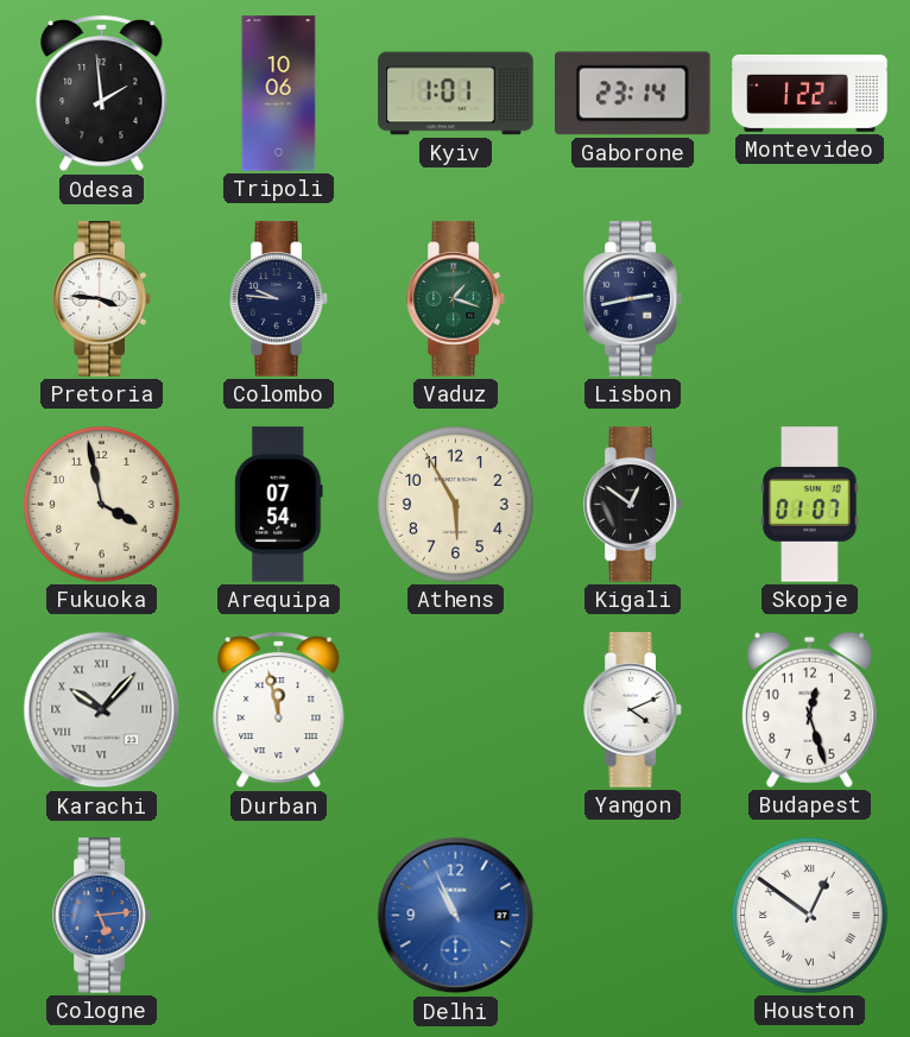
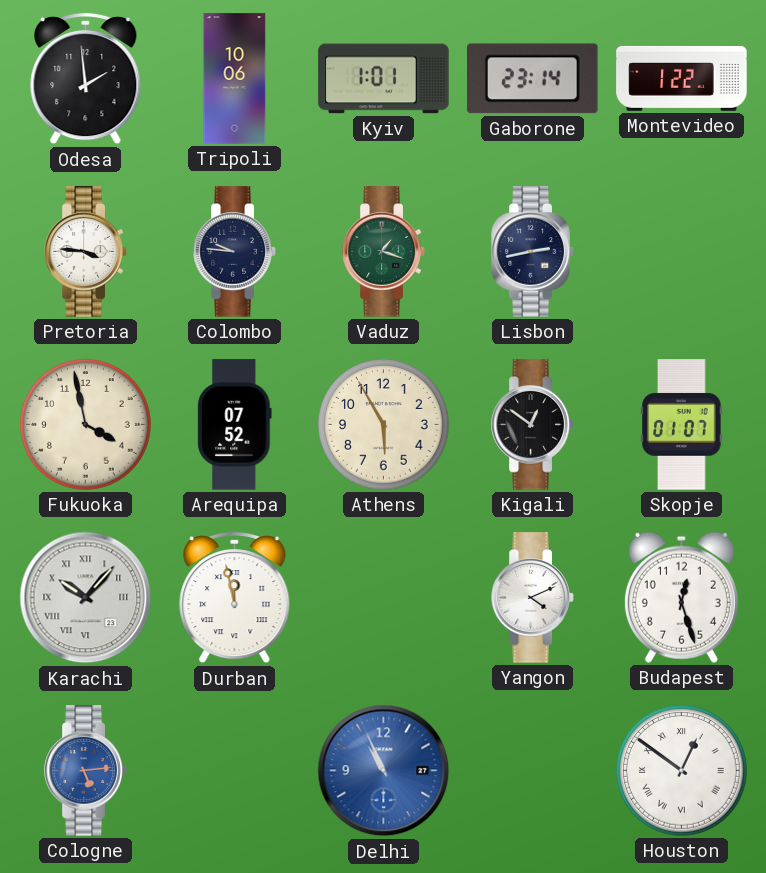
Arequipa: 07:54 -> 07:52 (235, 425)
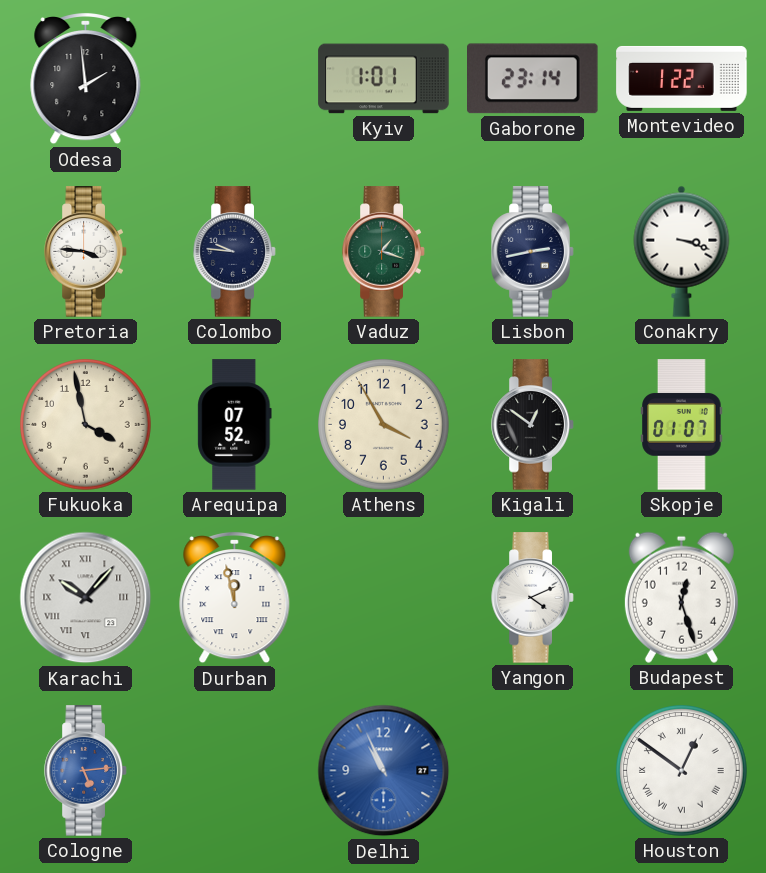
Tripoli: 10:06 -> none (235, 79)
Conakry: none -> 3:18 (682, 251)
Athens: 5:55 -> 3:55 (384, 425)
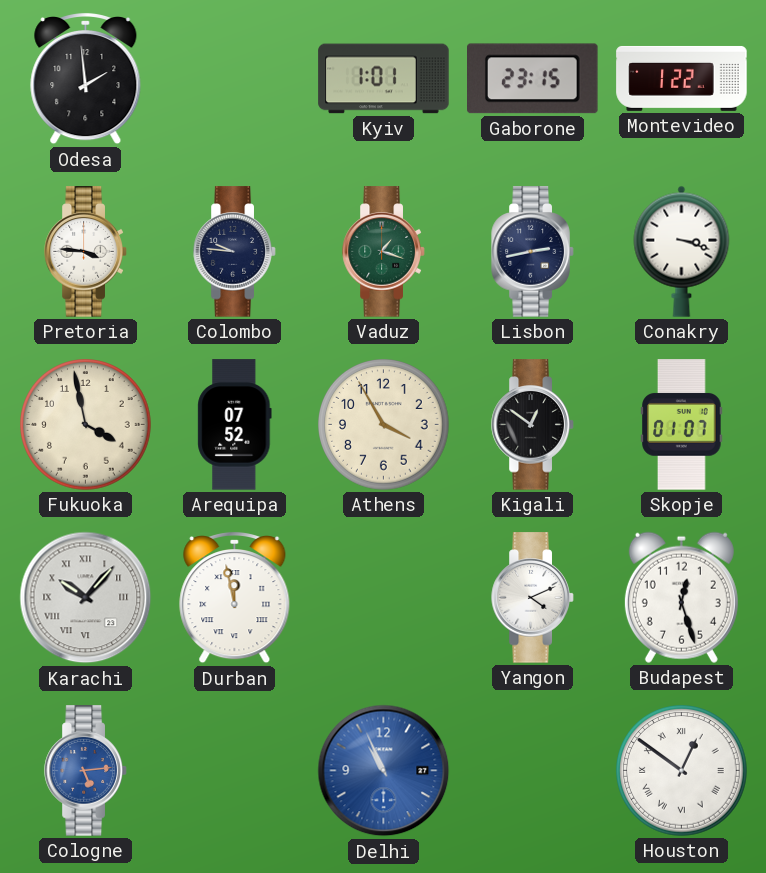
Gaborone: 23:14 -> 23:15 (533, 79)
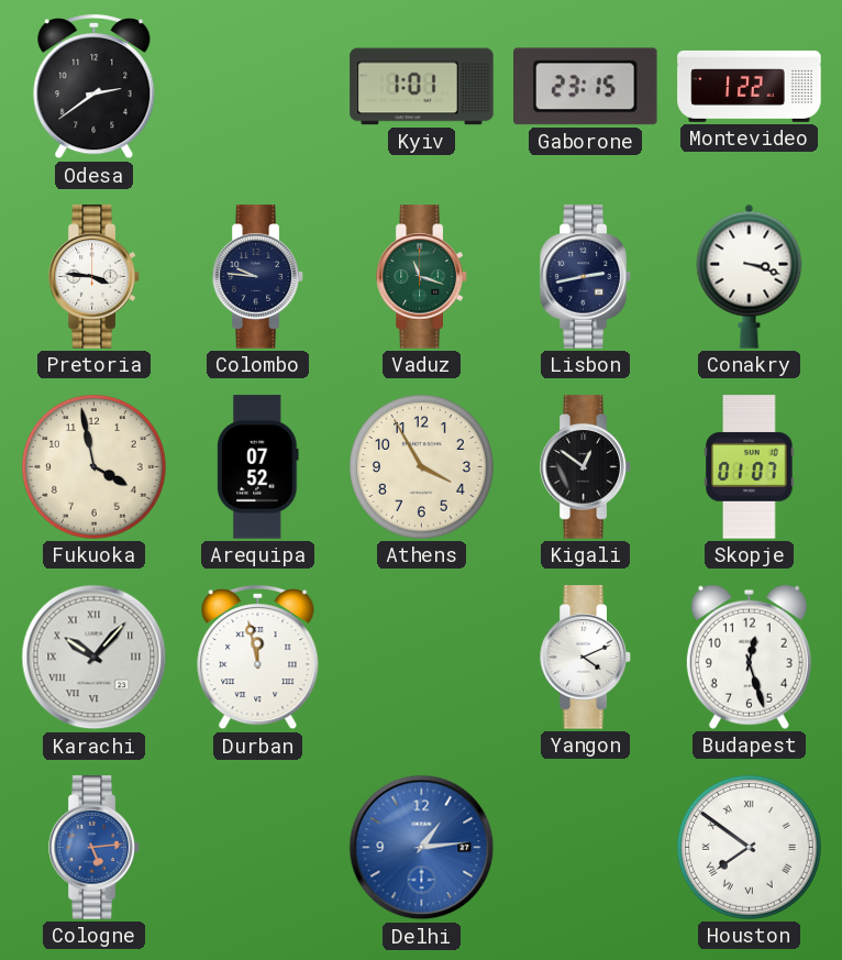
Odesa: 1:59 -> 2:39 (95, 87)
Vaduz: 1:18 -> 11:18 (422, 277)
Delhi: 10:56 -> 1:14 (422, 848)
Houston: 12:51 -> 7:51 (750, 848)
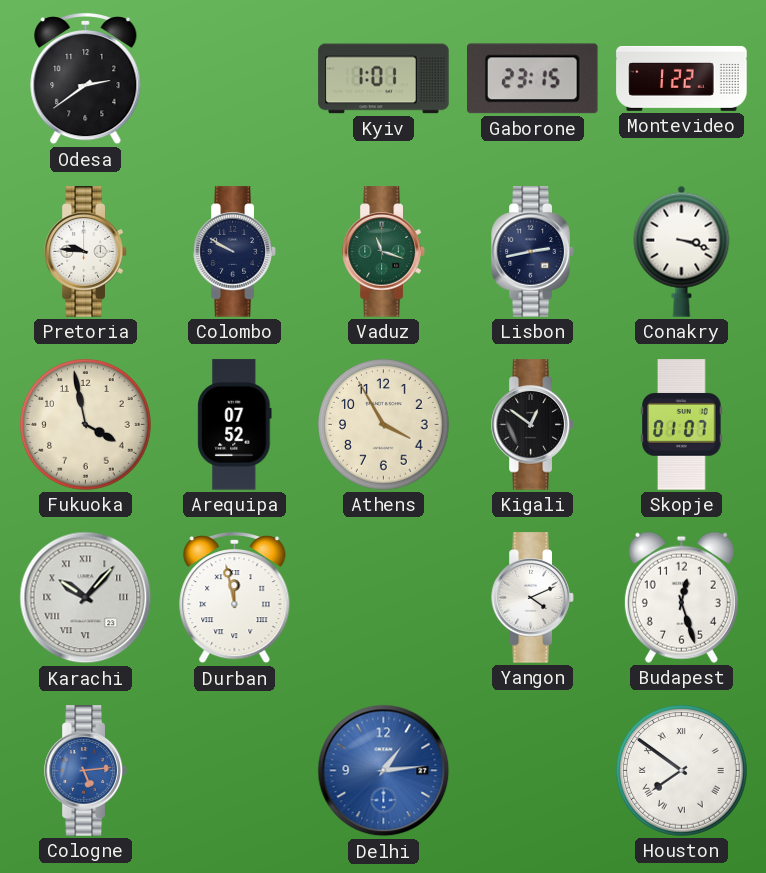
Pretoria: 3:46 -> 9:46 (86, 252)
Colombo: 9:46 -> 9:50 (235, 252)
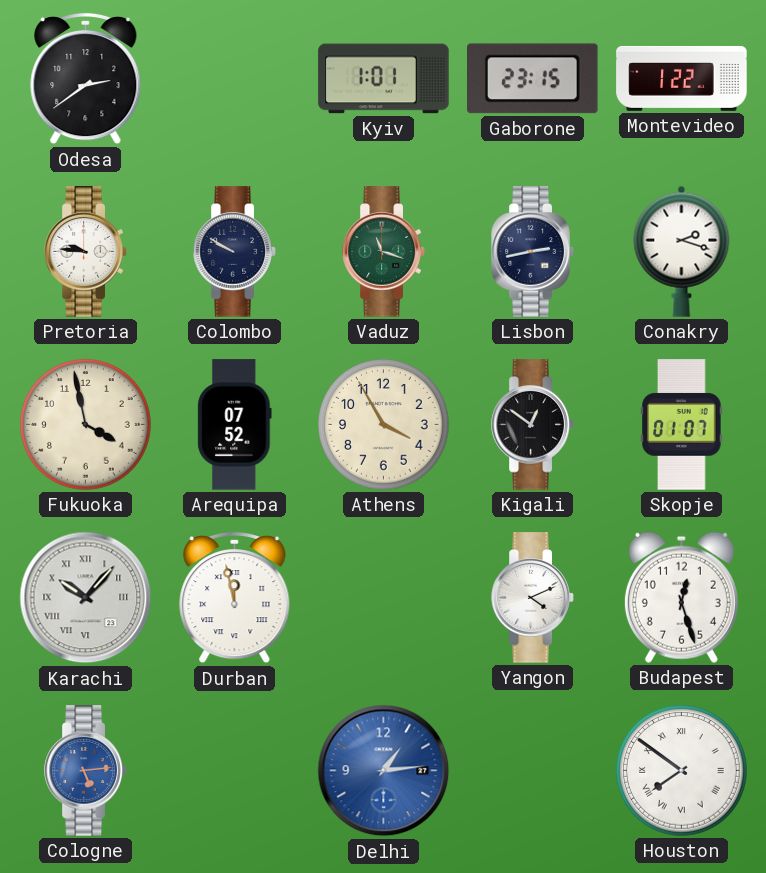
Conakry: 3:18 -> 2:18 (682, 251)
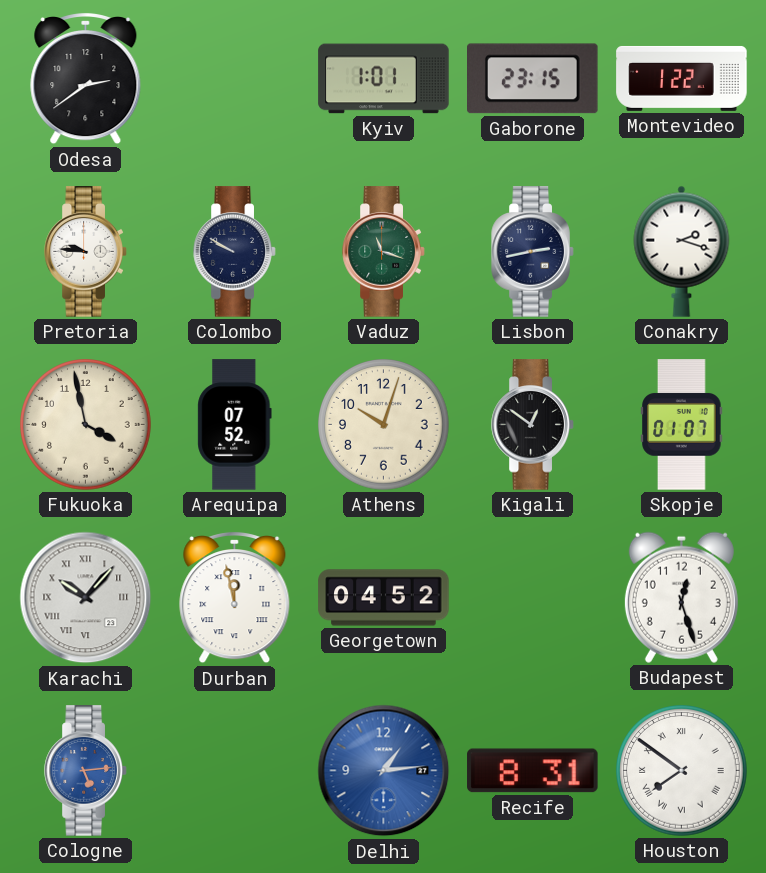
Athens: 3:55 -> 10:03 (384, 425)
Georgetown: none -> 04:52 (384, 598)
Yangon: 4:11 -> none (533, 598)
Recife: none -> 8:31 (533, 771)
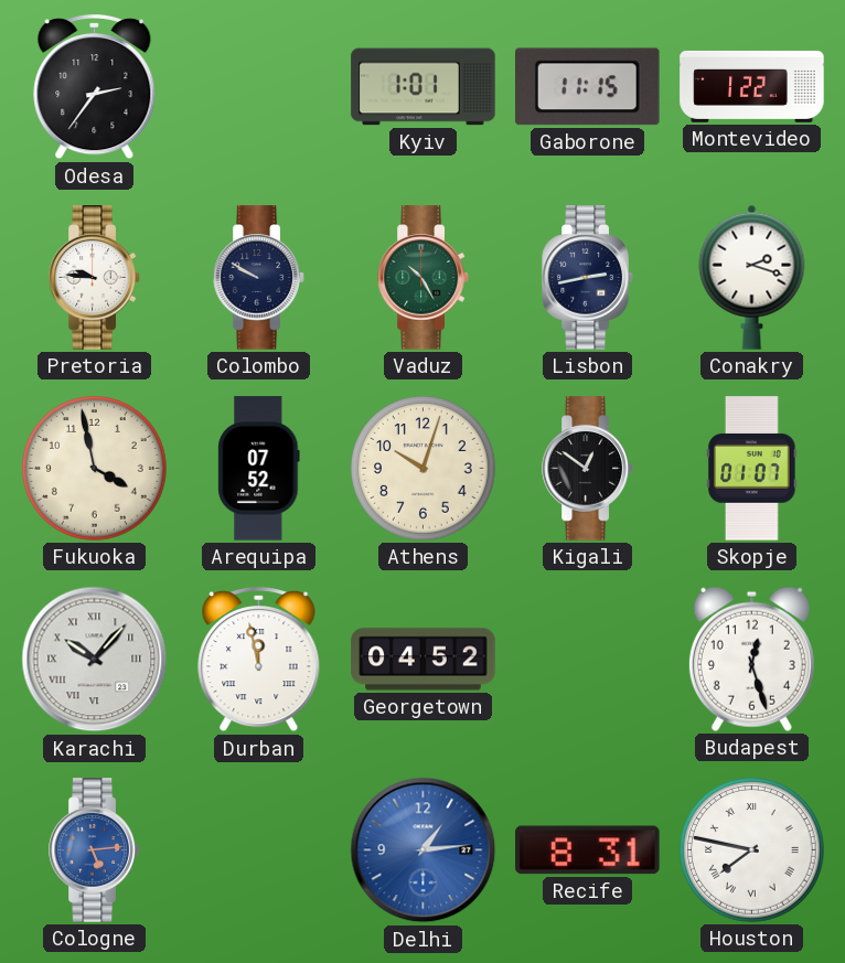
Odesa: 2:39 -> 2:36 (95, 87)
Gaborone: 23:15 -> 11:15 (588, 87)
Vaduz: 11:18 -> 10:25 (424, 278)
Houston: 7:51 -> 7:47 (752, 850)
